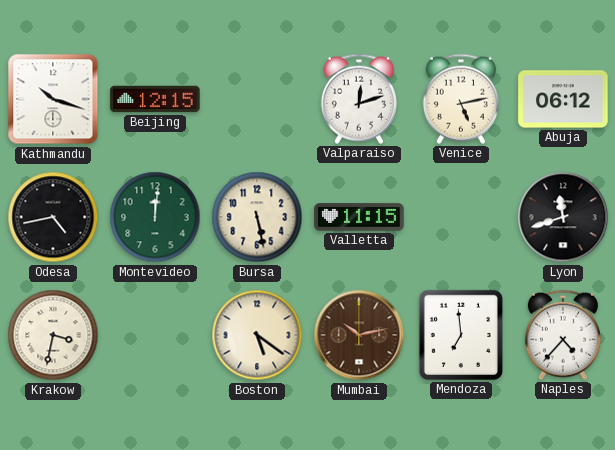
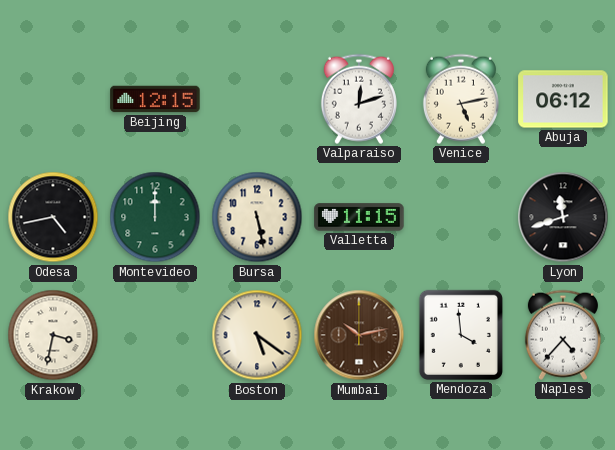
Kathmandu: 10:18 -> none (53, 99)
Montevideo: 12:01 -> 12:00 (155, 217)
Mendoza: 6:59 -> 3:59 (461, 335)
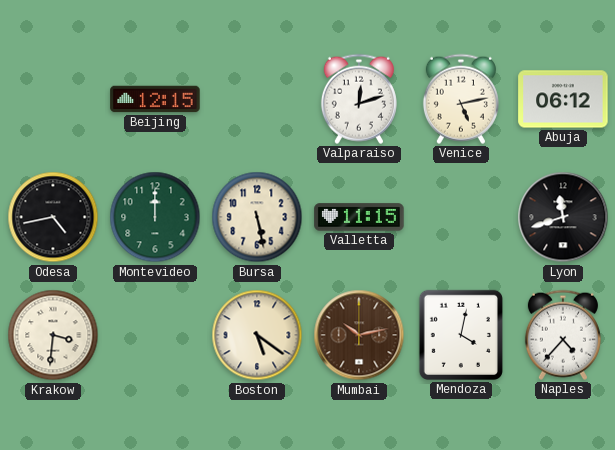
Krakow: 3:32 -> 3:31 (53, 335)
Mendoza: 3:59 -> 4:02 (461, 335)
